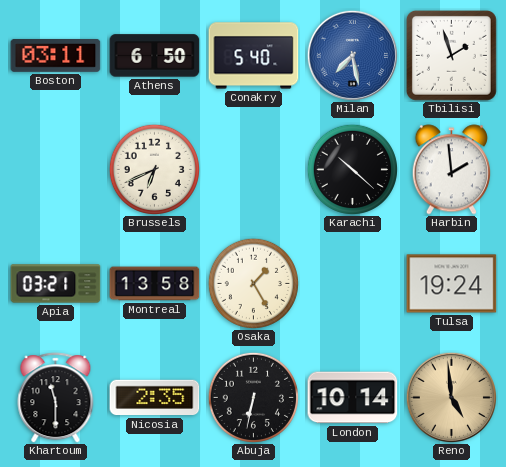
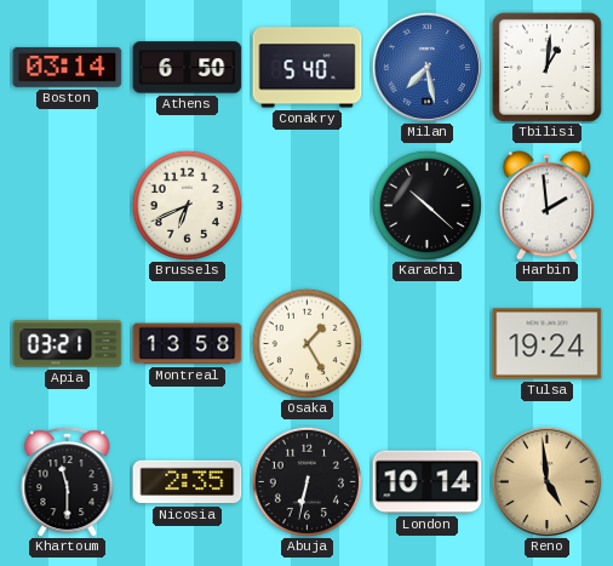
Boston: 03:11 -> 03:14 (68, 67)
Tbilisi: 1:57 -> 1:01 (546, 67)
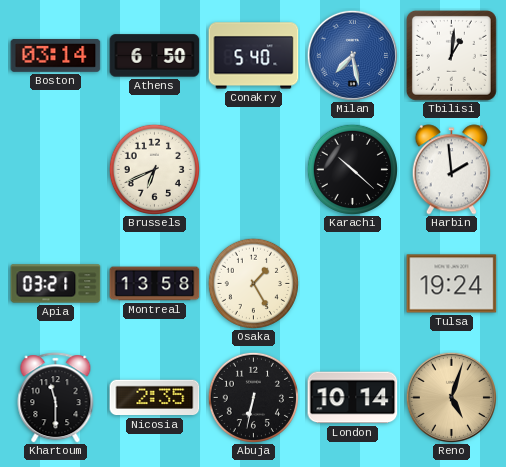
Reno: 4:59 -> 5:03 (451, 397)
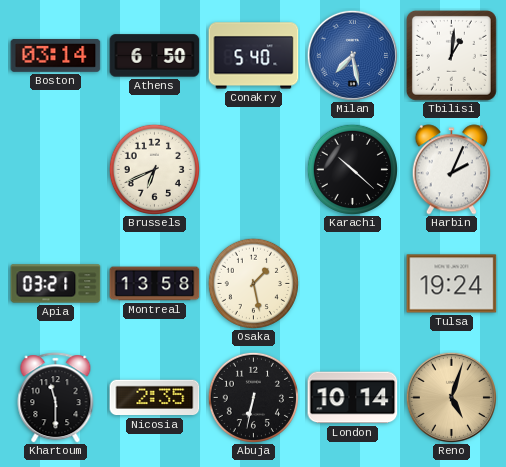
Harbin: 1:59 -> 2:04 (451, 170)
Osaka: 1:25 -> 1:28 (253, 283)
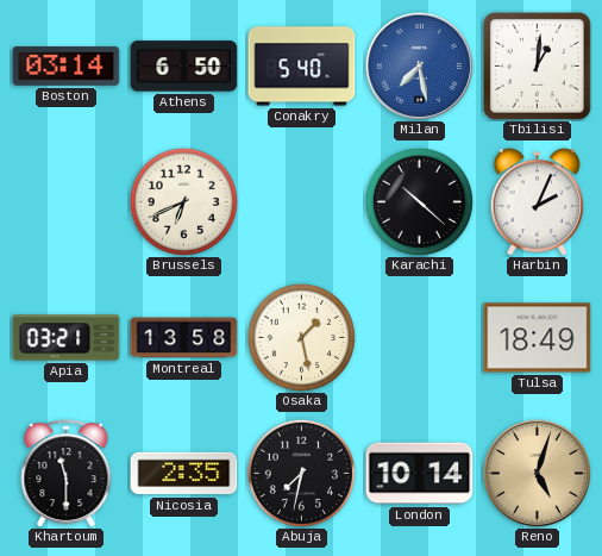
Tulsa: 19:24 -> 18:49 (538, 338)
Abuja: 6:32 -> 7:32 (301, 473)
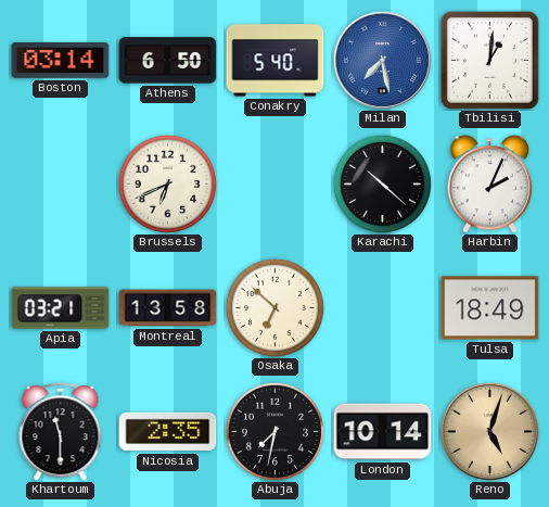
Osaka: 1:28 -> 6:52 (274, 307)
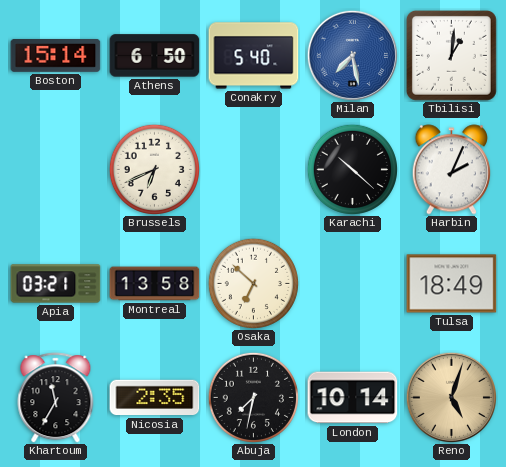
Boston: 03:14 -> 15:14 (56, 55)
Khartoum: 11:30 -> 11:35 (56, 398)
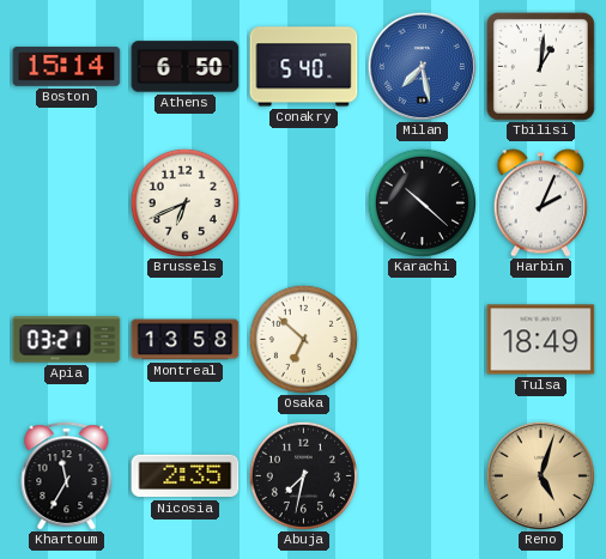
London: 10:14 -> none (353, 398)
